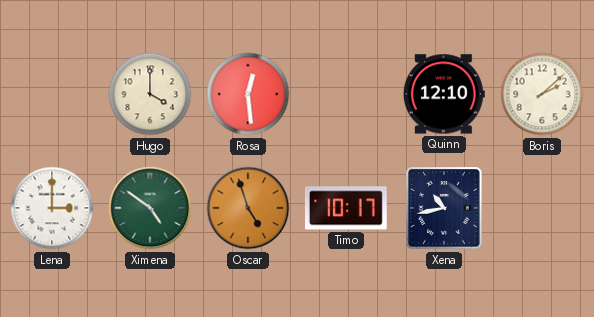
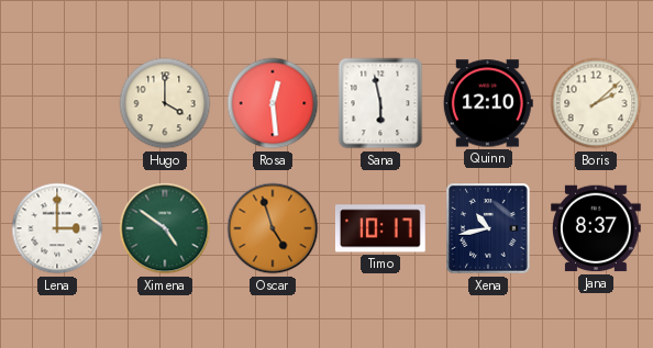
Sana: none -> 5:58 (380, 103)
Jana: none -> 8:37 (597, 228)
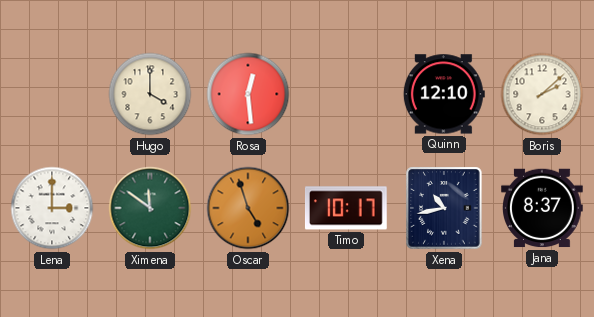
Sana: 5:58 -> none (380, 103)
Ximena: 4:51 -> 11:51 (150, 208)
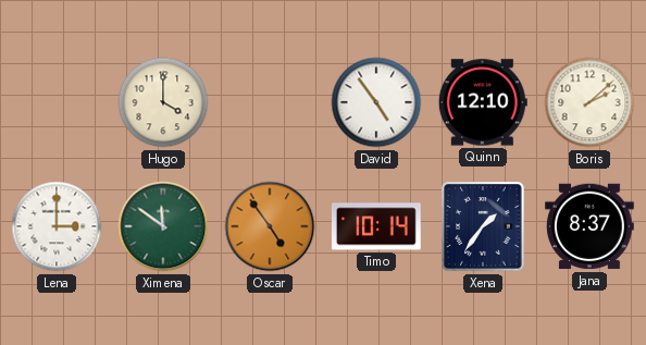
Rosa: 12:29 -> none (248, 94)
David: none -> 4:54 (376, 102)
Oscar: 4:57 -> 4:54 (270, 226)
Timo: 10:17 -> 10:14 (376, 226)
Xena: 10:43 -> 1:36 (483, 226)
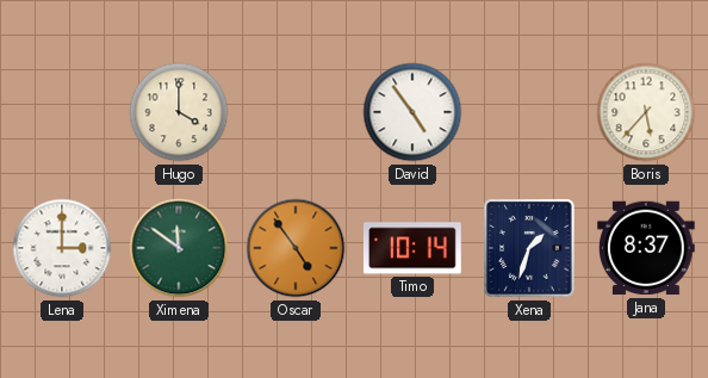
Quinn: 12:10 -> none (483, 102)
Boris: 2:08 -> 5:37 (646, 112)
Xena: 1:36 -> 1:33 (529, 248)
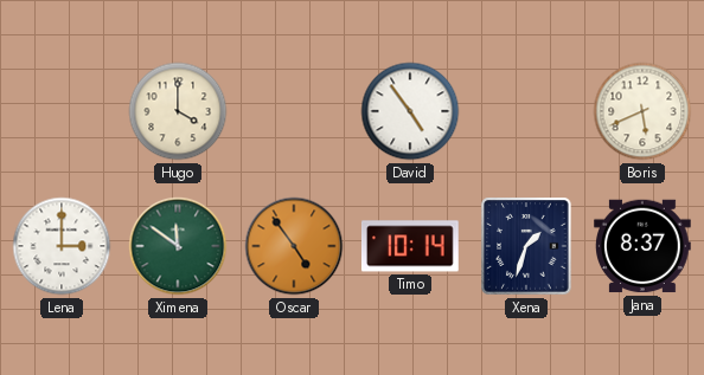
Boris: 5:37 -> 5:41 (642, 111)
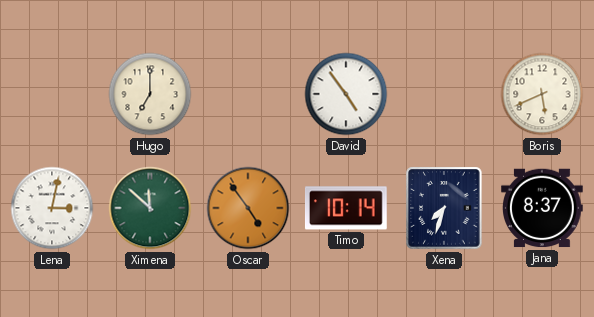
Hugo: 4:00 -> 7:00 (150, 94)
Lena: 3:00 -> 3:02 (52, 208)
Ximena: 11:51 -> 11:52 (150, 208)
Xena: 1:33 -> 7:33 (444, 208)
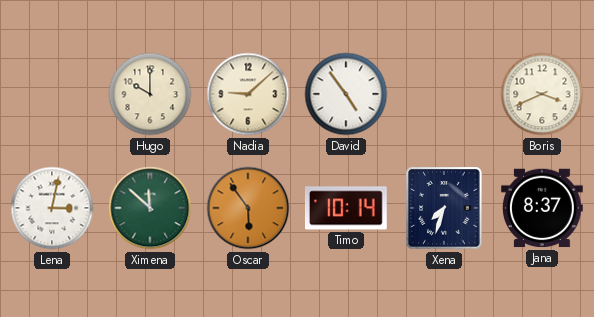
Hugo: 7:00 -> 10:00 (150, 94)
Nadia: none -> 9:08 (248, 94)
Boris: 5:41 -> 3:41 (542, 94)
Oscar: 4:54 -> 5:54 (248, 208)
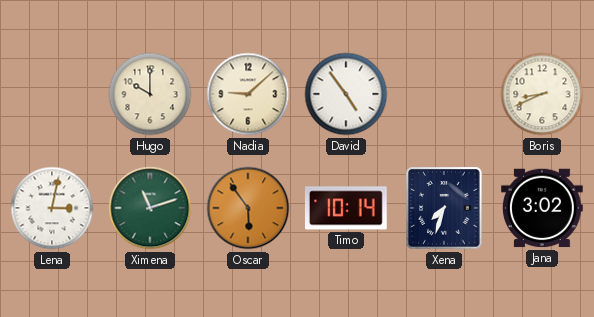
Boris: 3:41 -> 8:41 (542, 94)
Ximena: 11:52 -> 11:12 (150, 208)
Jana: 8:37 -> 3:02 (543, 208)
